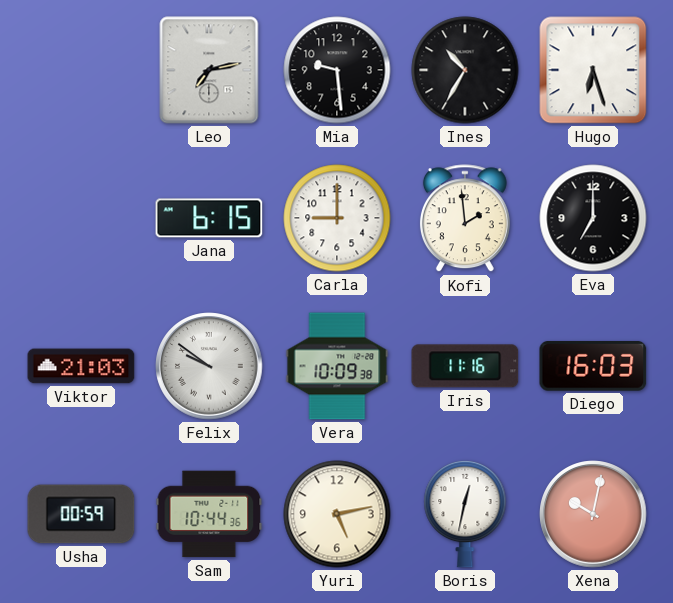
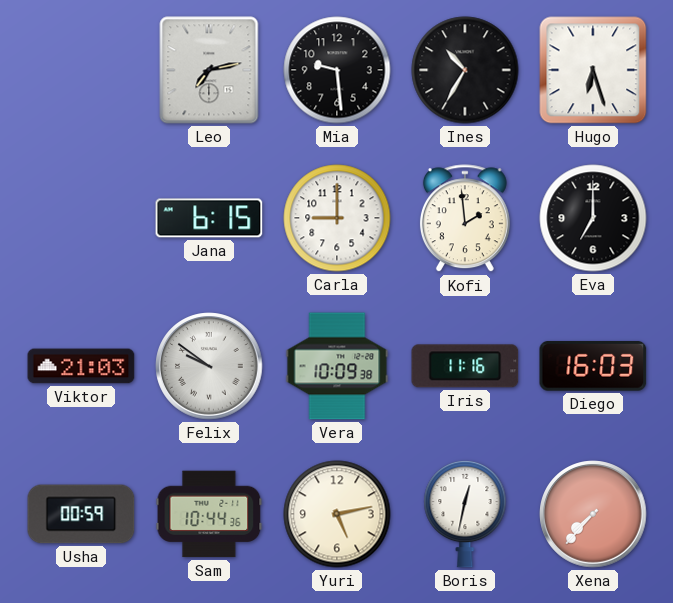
Xena: 10:02 -> 7:37 (593, 514)
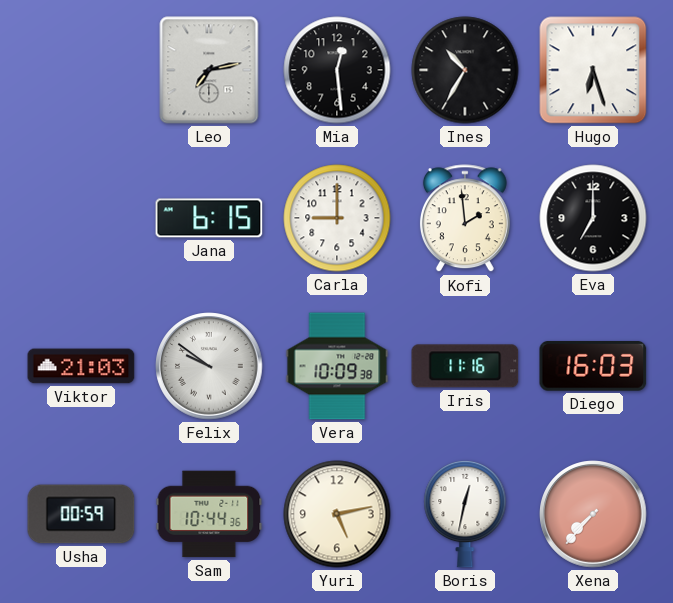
Mia: 9:29 -> 12:29 (337, 70)
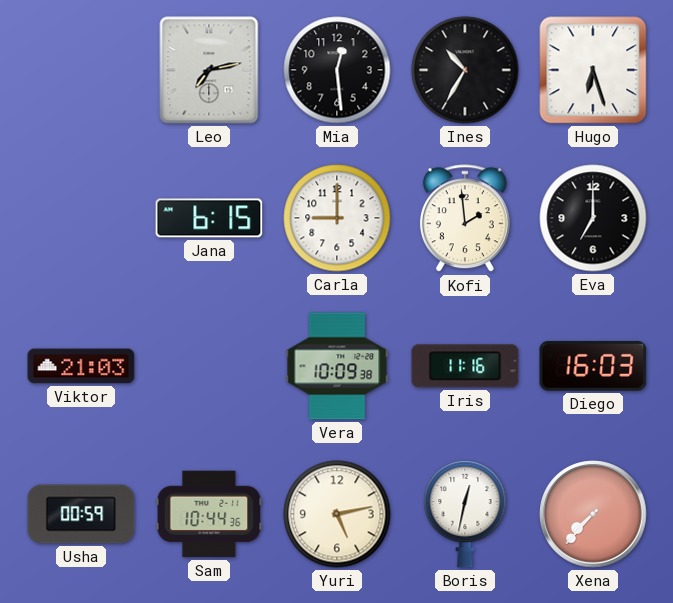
Felix: 9:51 -> none (209, 366)
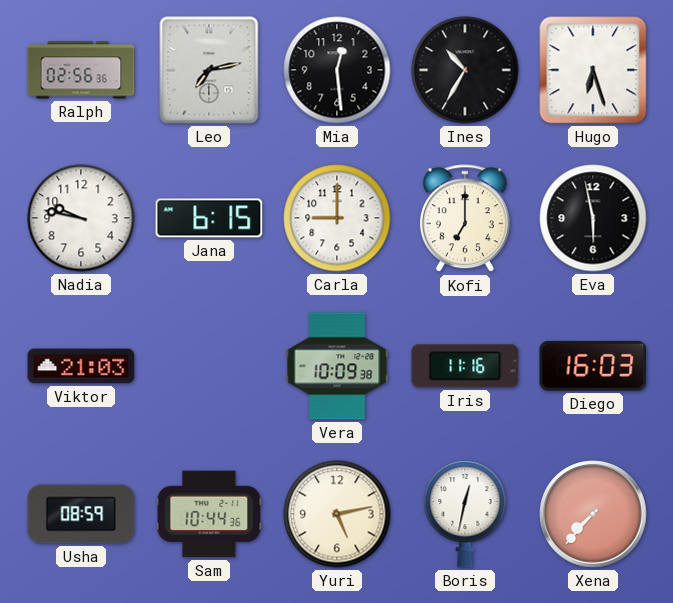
Ralph: none -> 02:56 (81, 70)
Nadia: none -> 9:47 (81, 218)
Kofi: 1:59 -> 7:00 (465, 219)
Eva: 7:00 -> 5:58 (593, 218)
Usha: 00:59 -> 08:59 (81, 514)
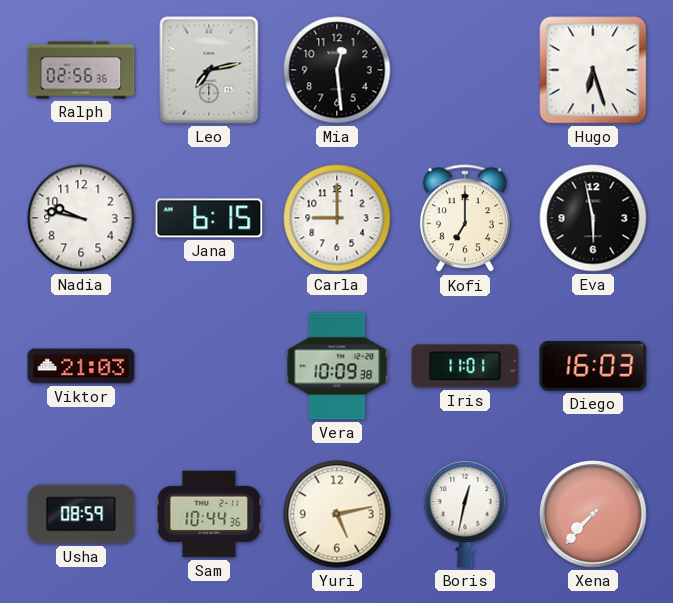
Ines: 10:35 -> none (465, 70)
Iris: 11:16 -> 11:01 (465, 366)
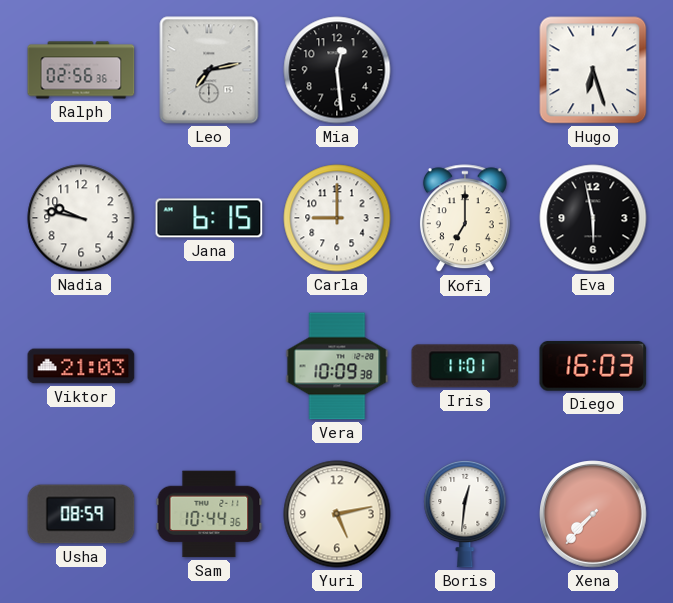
Boris: 12:32 -> 12:31 (465, 514)
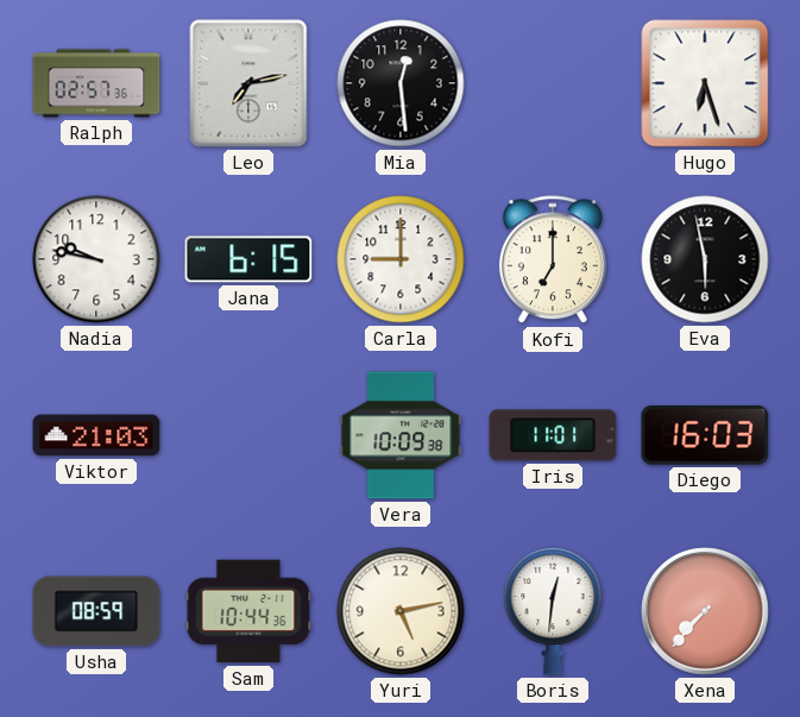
Ralph: 02:56 -> 02:57 (96, 83)
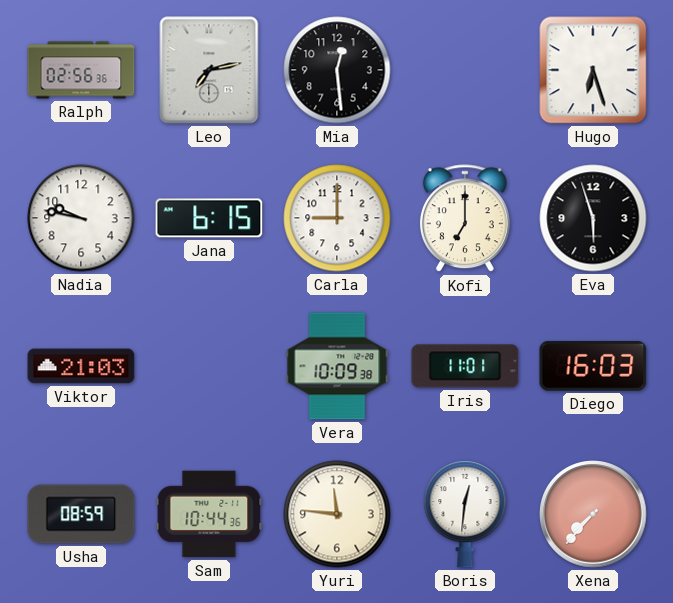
Ralph: 02:57 -> 02:56 (81, 70)
Eva: 5:58 -> 5:57 (593, 218)
Yuri: 5:13 -> 11:46 (337, 514)
